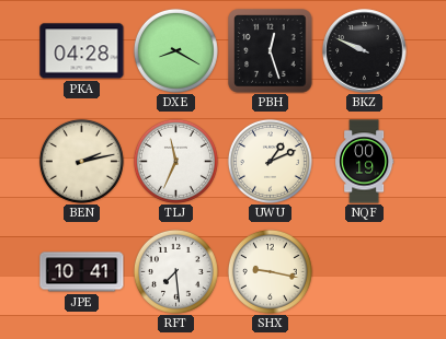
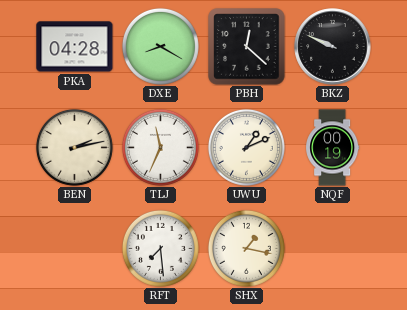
PBH: 12:27 -> 12:22 (247, 47)
JPE: 10:41 -> none (82, 272)
SHX: 9:17 -> 1:17 (246, 248)
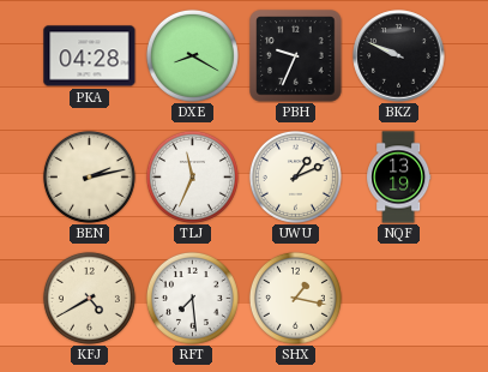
PBH: 12:22 -> 9:34 (296, 56)
NQF: 00:19 -> 13:19 (399, 178)
KFJ: none -> 4:40 (89, 298)
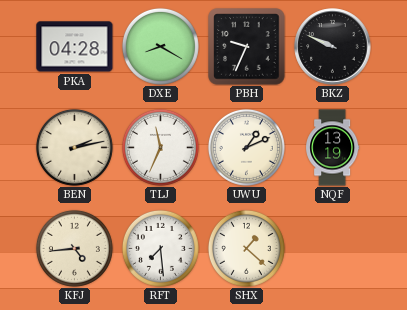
KFJ: 4:40 -> 4:44 (74, 248)
SHX: 1:17 -> 1:22 (246, 248)
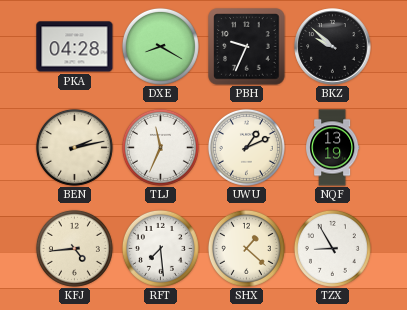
BKZ: 9:49 -> 9:52 (333, 47)
TZX: none -> 8:55 (332, 248)
